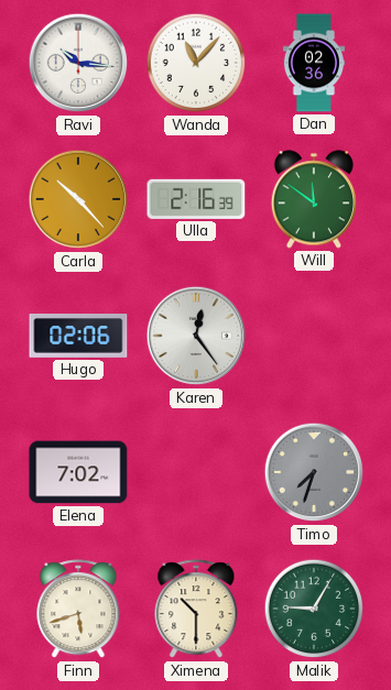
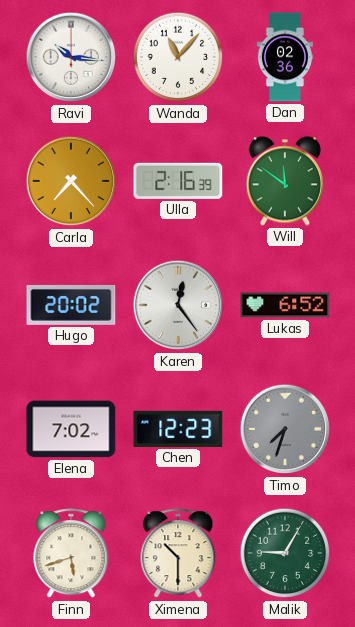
Carla: 10:23 -> 7:23 (71, 181)
Hugo: 02:06 -> 20:02 (71, 305)
Lukas: none -> 6:52 (285, 305)
Chen: none -> 12:23 (178, 429)
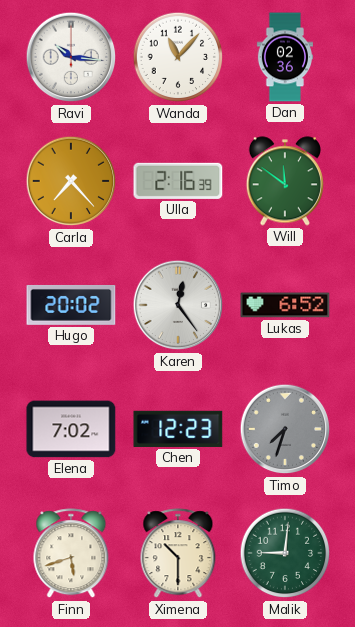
Malik: 9:05 -> 9:01 (285, 553)
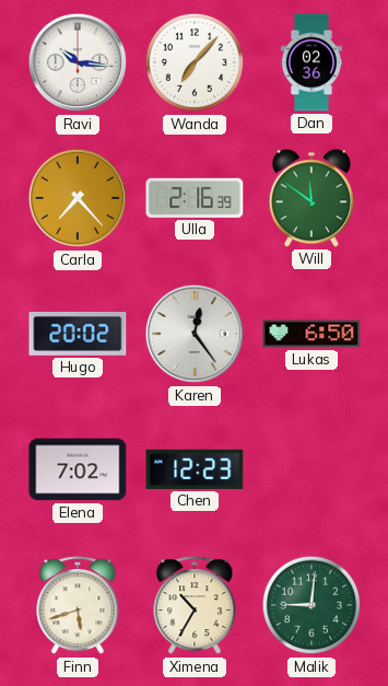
Wanda: 11:07 -> 7:07 (195, 62)
Lukas: 6:52 -> 6:50 (311, 334)
Timo: 7:33 -> none (285, 429)
Ximena: 10:30 -> 10:35 (195, 606)
